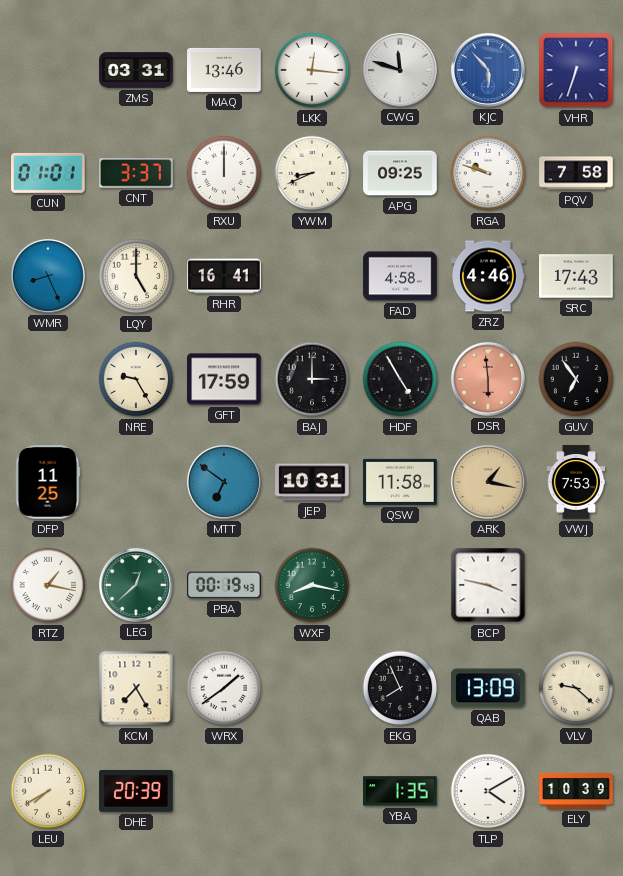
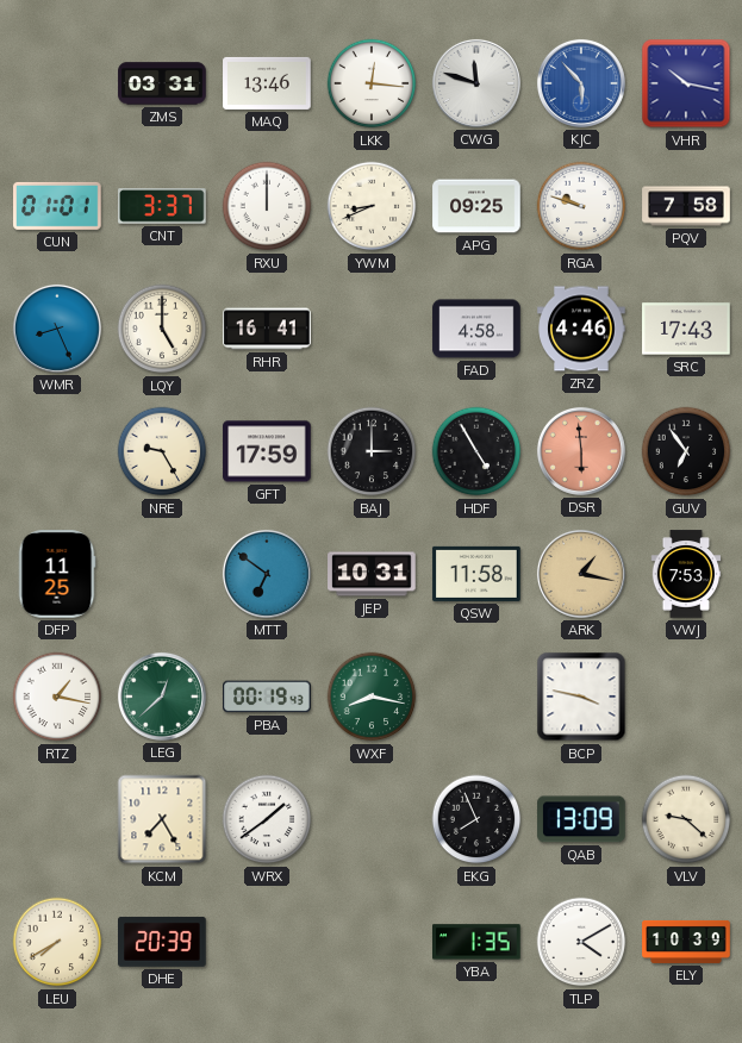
VHR: 6:33 -> 10:17 (686, 83)
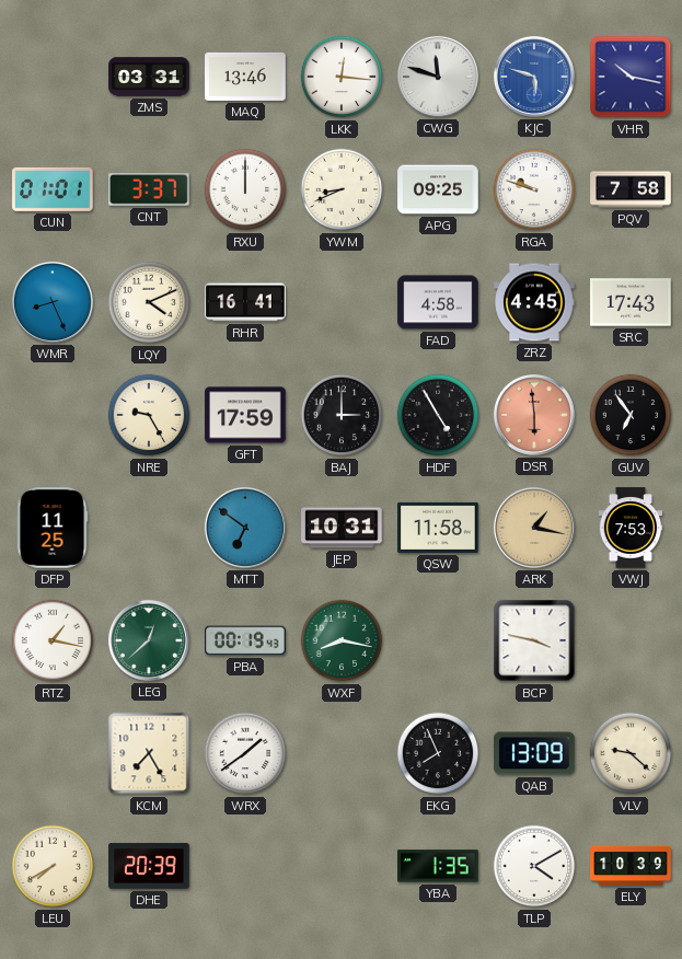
KJC: 5:53 -> 5:48 (534, 77)
LQY: 5:00 -> 4:11 (149, 302)
ZRZ: 4:46 -> 4:45 (534, 302)
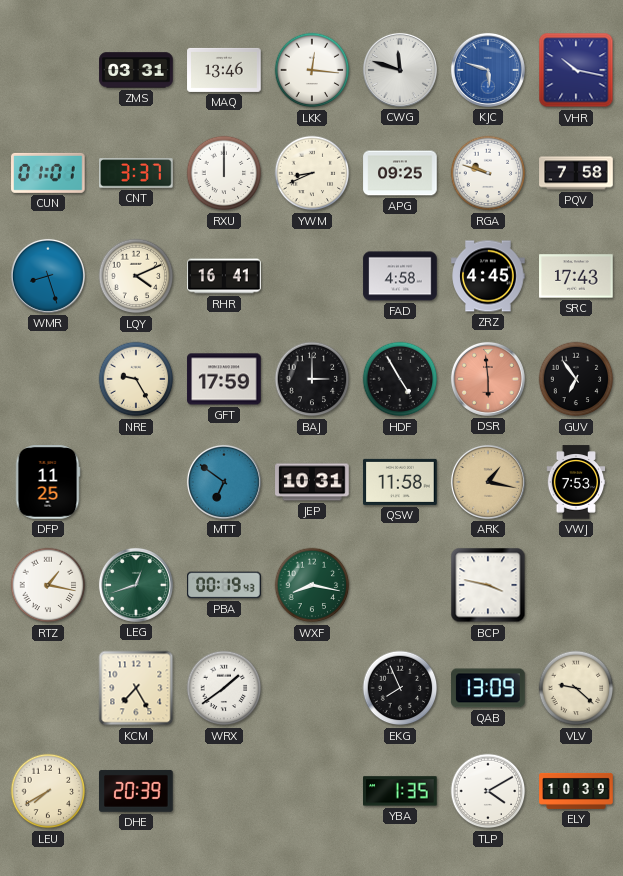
WMR: 8:26 -> 8:27 (48, 276)
LEG: 12:38 -> 12:42 (136, 585)
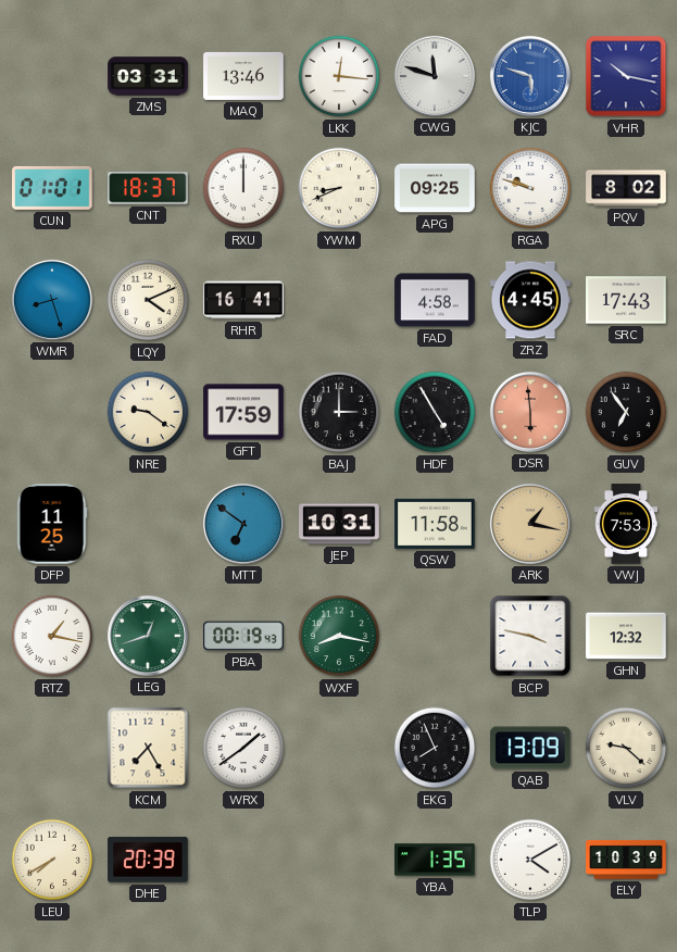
CNT: 3:37 -> 18:37 (148, 188)
PQV: 7:58 -> 8:02 (626, 188)
NRE: 9:25 -> 9:21 (148, 412)
GHN: none -> 12:32 (626, 636)
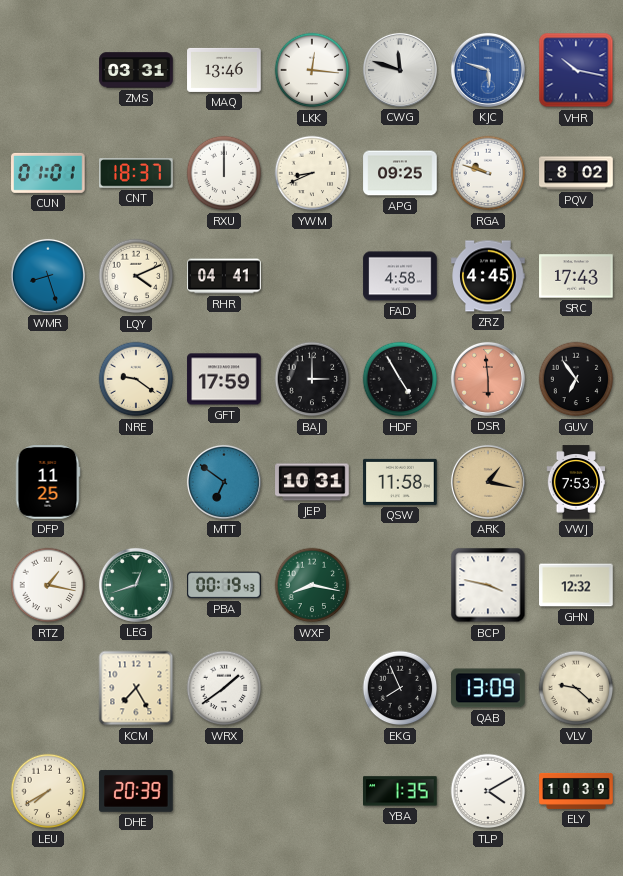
RHR: 16:41 -> 04:41 (224, 276)
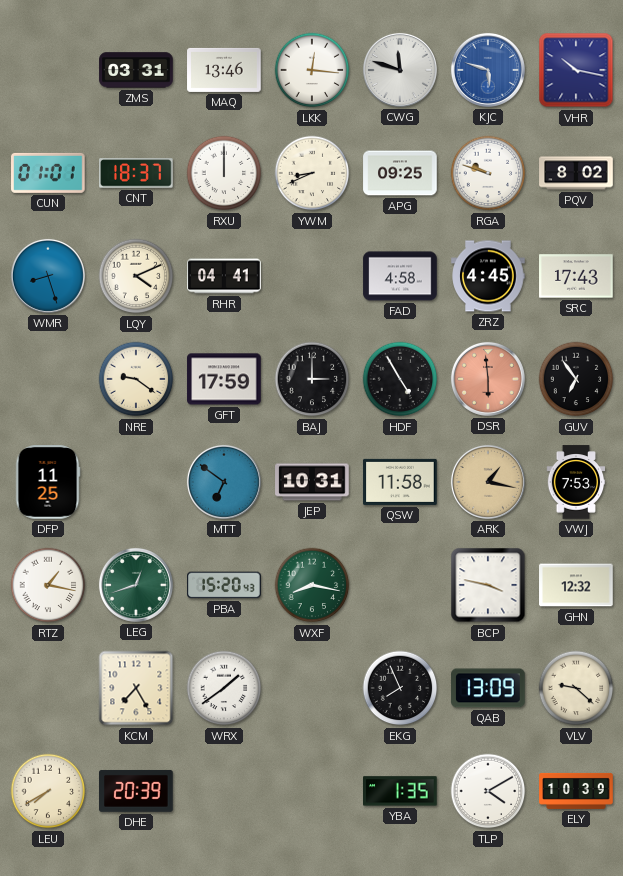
PBA: 00:19 -> 15:20 (224, 585)
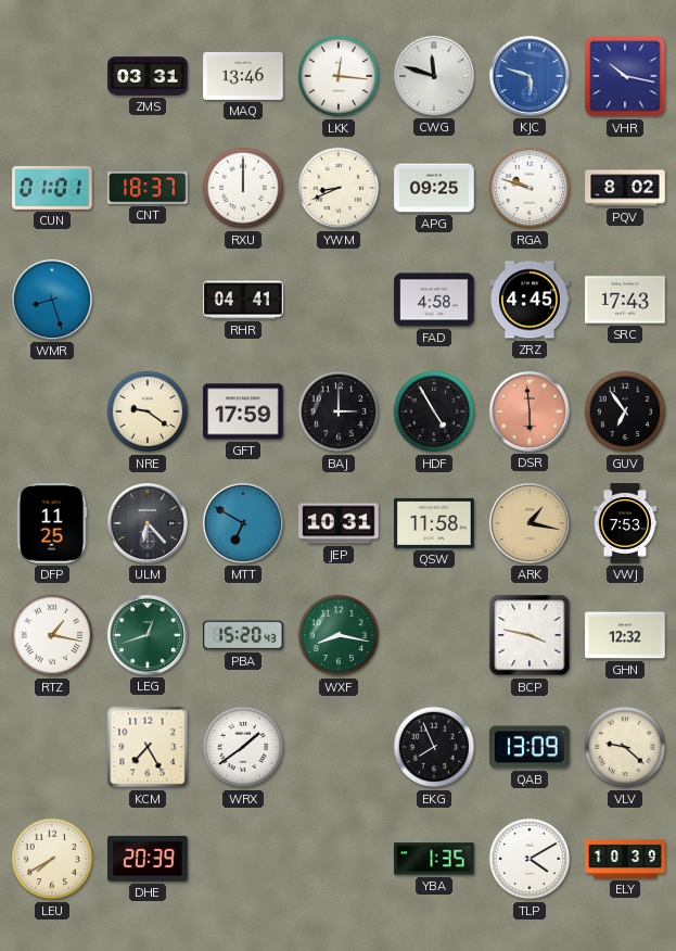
LQY: 4:11 -> none (136, 276)
ULM: none -> 6:23 (148, 523)
MTT: 6:51 -> 6:50 (243, 523)
